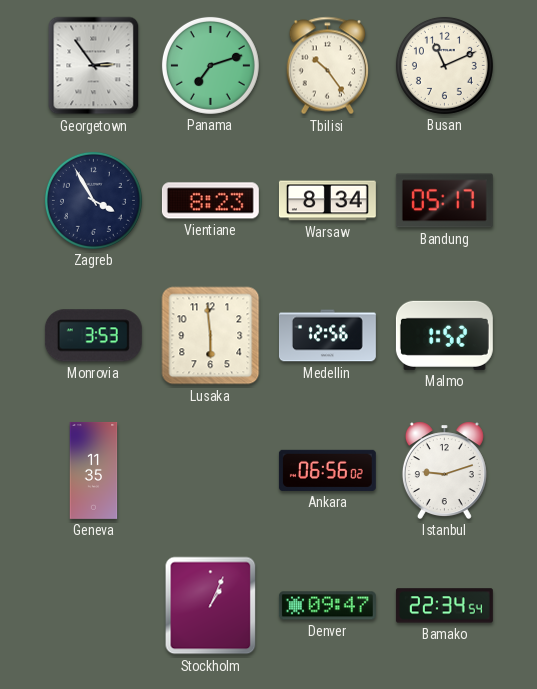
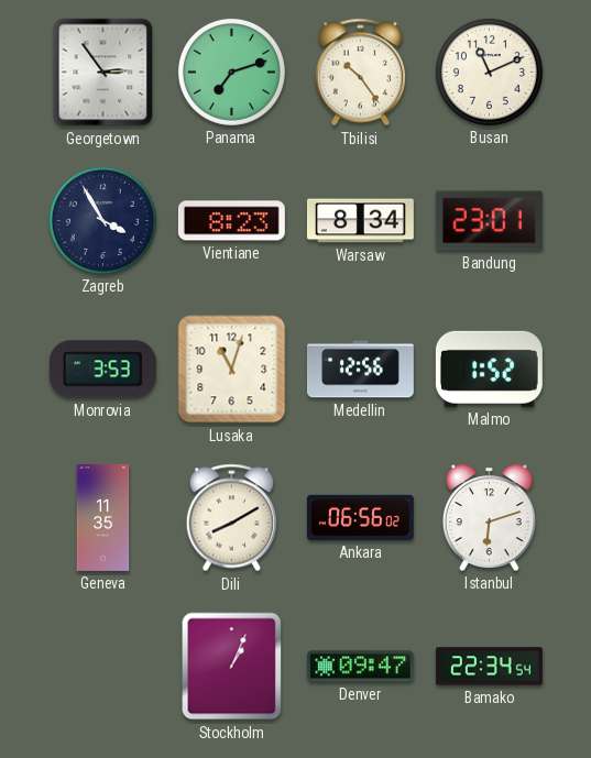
Bandung: 05:17 -> 23:01 (489, 221)
Lusaka: 5:59 -> 11:03 (232, 370)
Dili: none -> 8:10 (232, 518)
Istanbul: 9:12 -> 6:12 (489, 517)
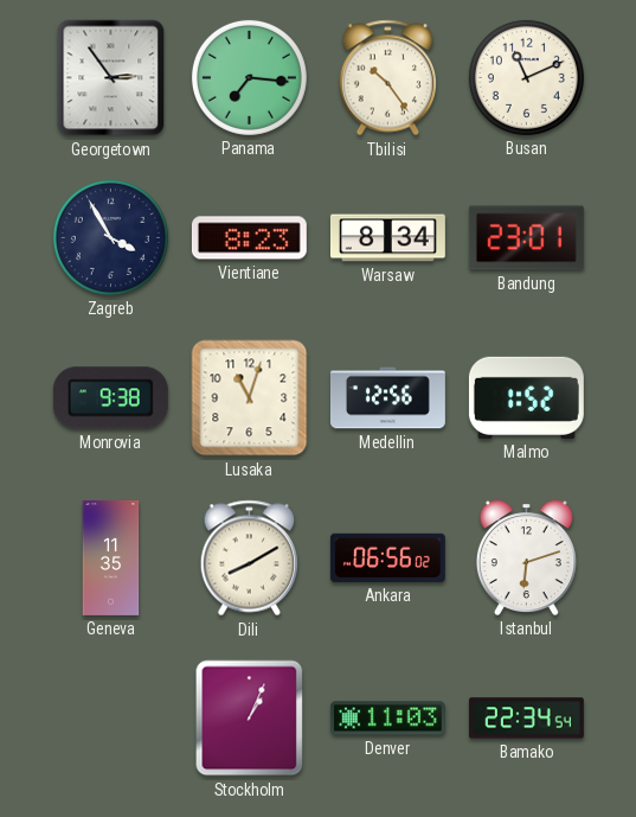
Panama: 7:12 -> 7:16 (249, 77)
Monrovia: 3:53 -> 9:38 (110, 398)
Denver: 09:47 -> 11:03 (387, 719)
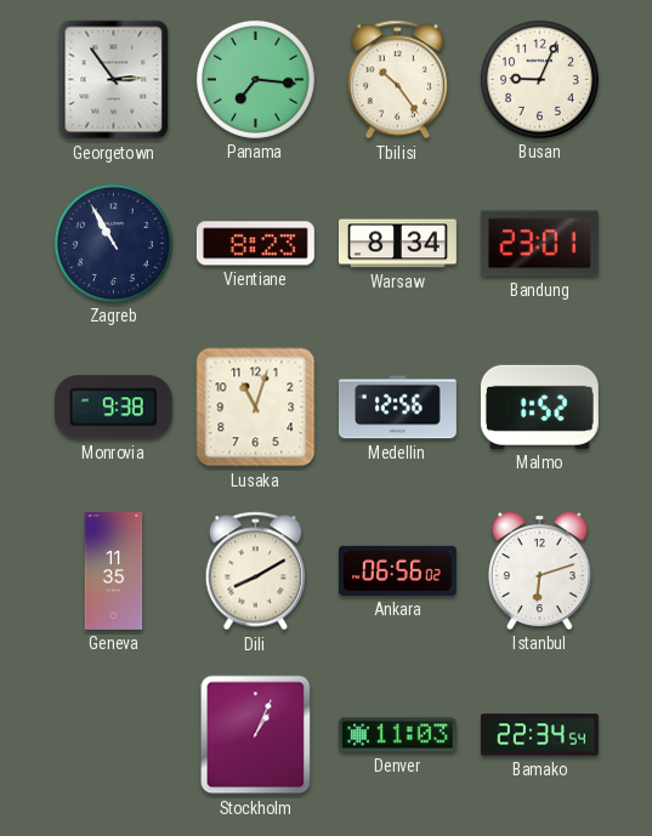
Busan: 11:11 -> 9:04 (539, 79)
Zagreb: 3:55 -> 10:55 (113, 243)
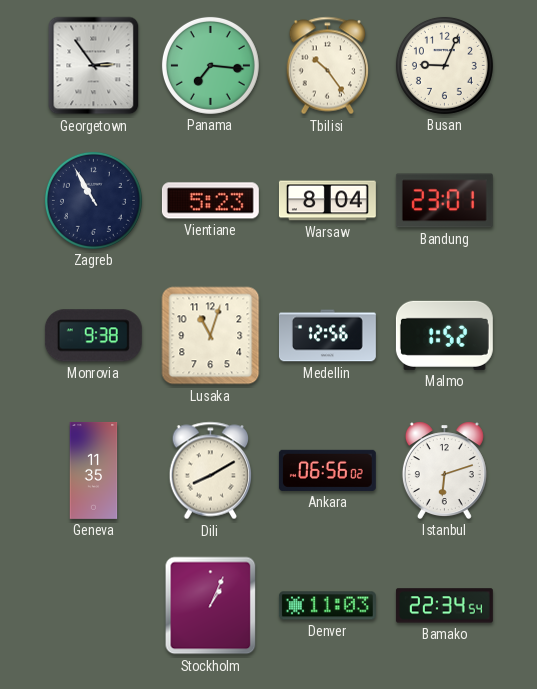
Vientiane: 8:23 -> 5:23 (210, 201)
Warsaw: 8:34 -> 8:04 (327, 201)
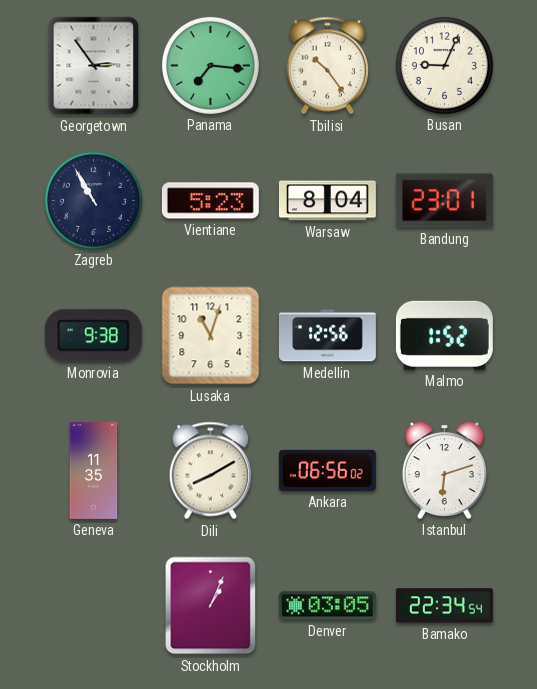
Denver: 11:03 -> 03:05 (327, 606)
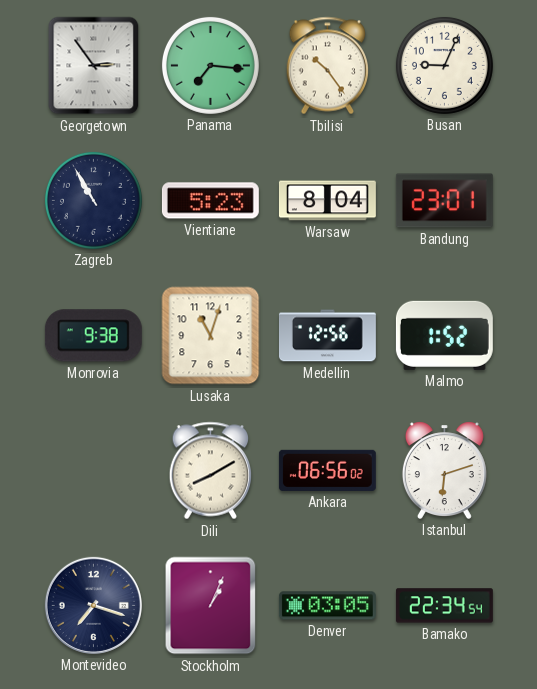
Geneva: 11:35 -> none (94, 470)
Montevideo: none -> 7:18 (93, 605)
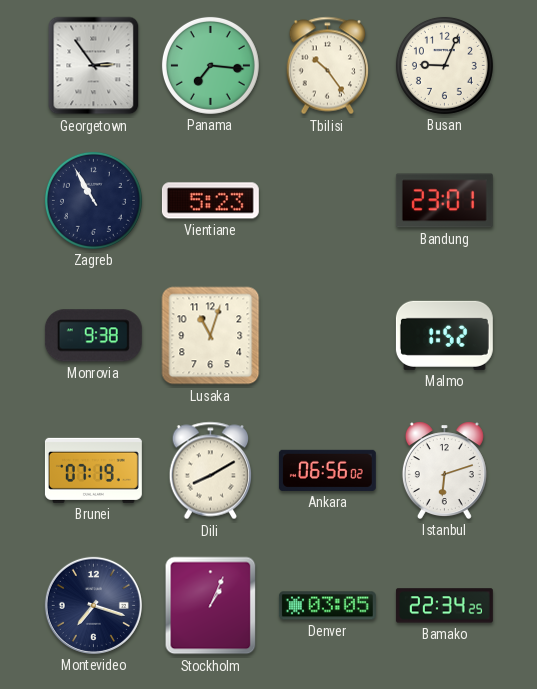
Warsaw: 8:04 -> none (327, 201)
Medellin: 12:56 -> none (327, 336)
Brunei: none -> 07:19 (93, 470)
Bamako: 22:34:54 -> 22:34:25 (444, 606)
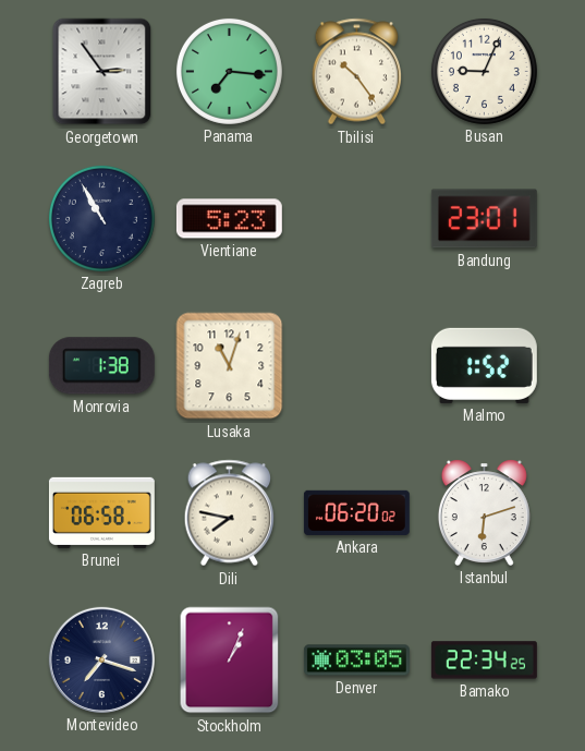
Monrovia: 9:38 -> 1:38 (101, 366)
Brunei: 07:19 -> 06:58 (101, 512)
Dili: 8:10 -> 7:47 (230, 513)
Ankara: 06:56 -> 06:20 (356, 512)
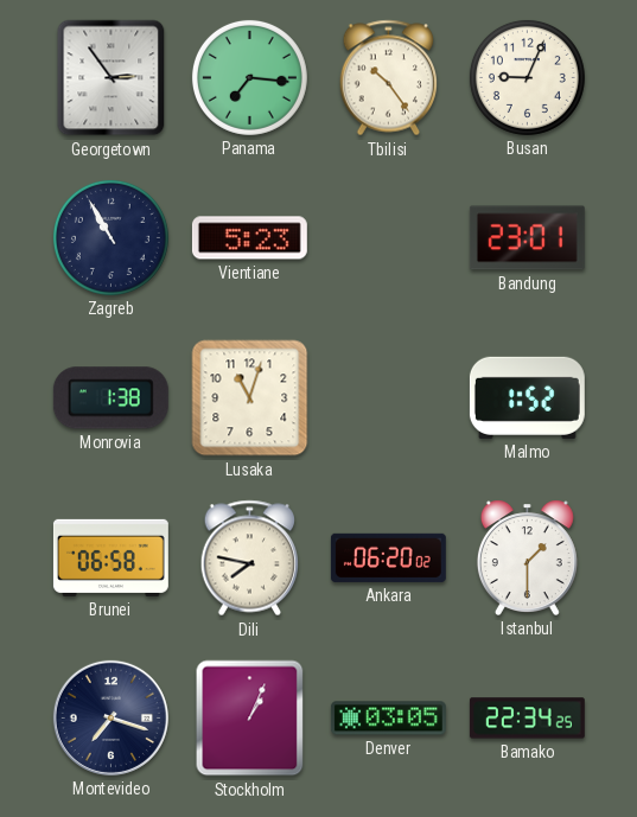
Istanbul: 6:12 -> 1:30 (527, 557)
